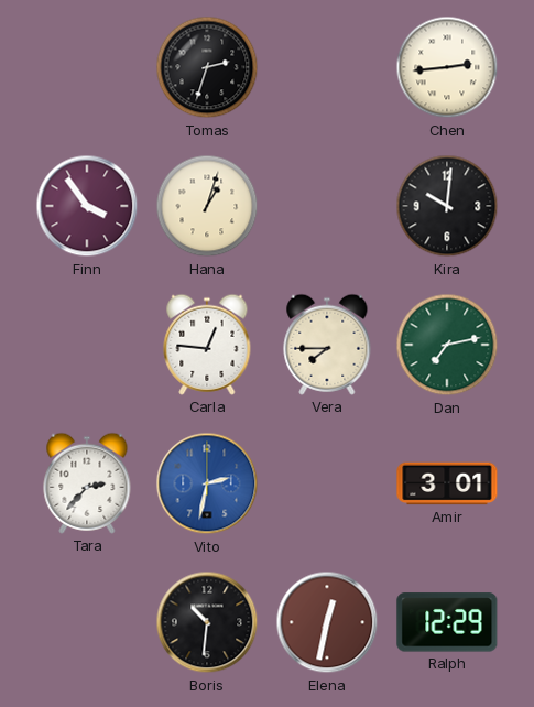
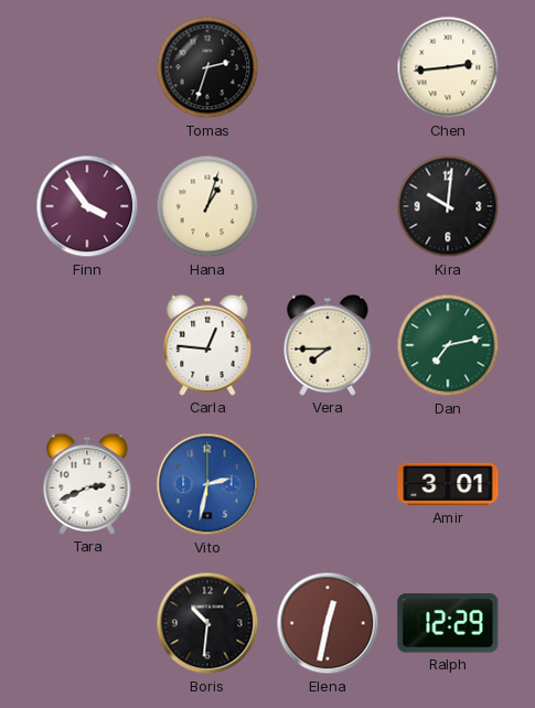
Tara: 2:37 -> 2:41 (87, 484)
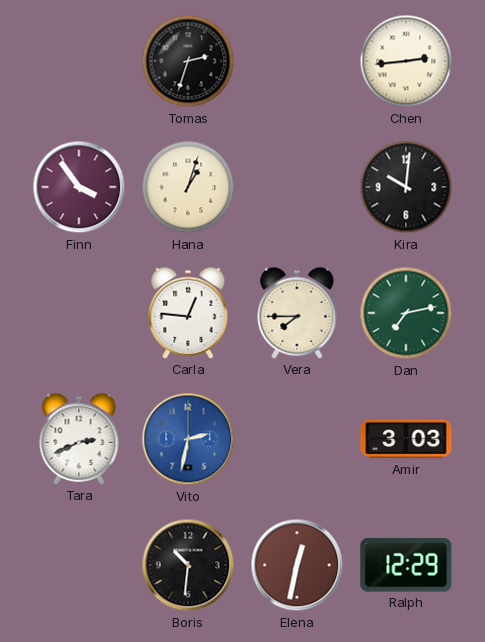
Amir: 3:01 -> 3:03 (406, 439)
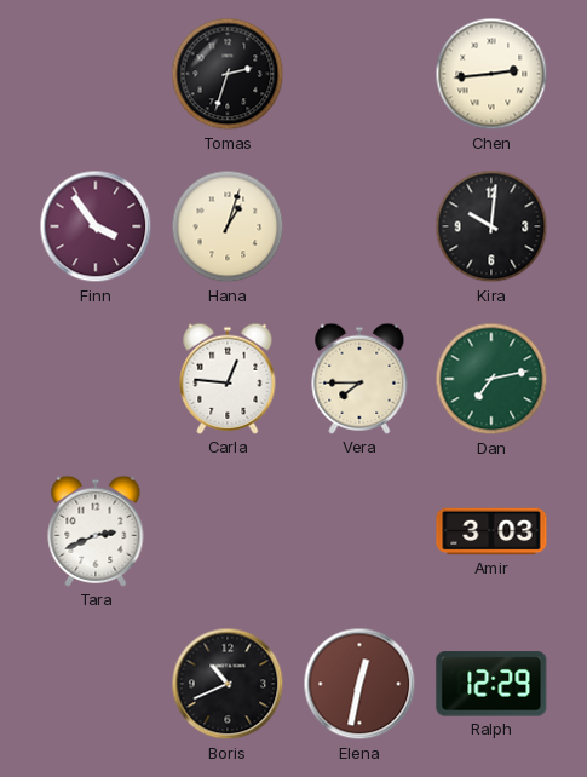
Vito: 2:32 -> none (188, 439)
Boris: 10:31 -> 10:41 (228, 684)
